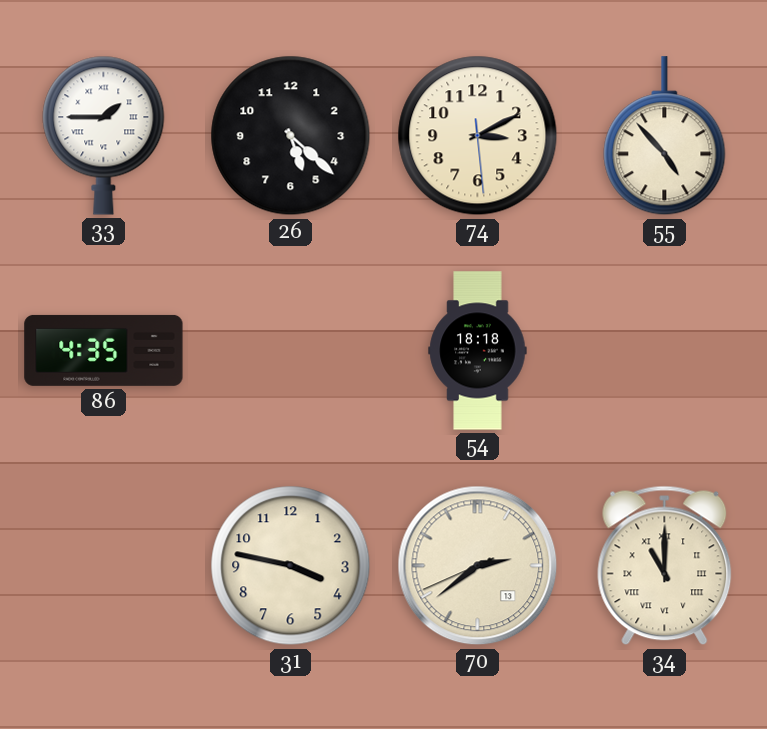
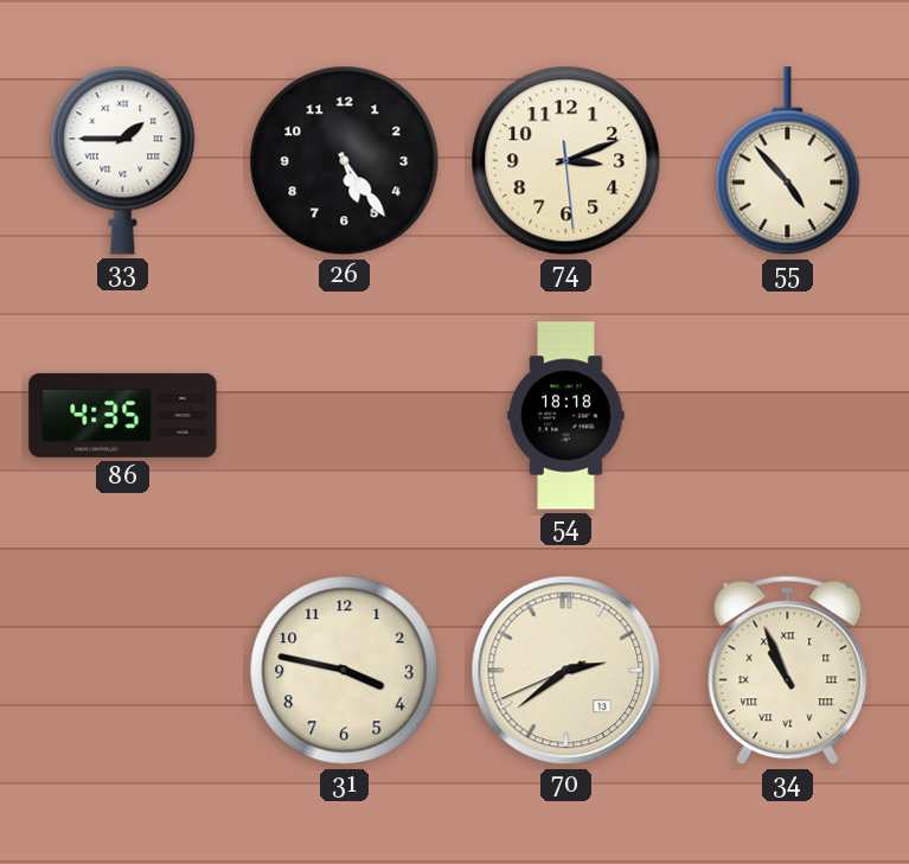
26: 5:22 -> 5:24 (345, 161)
74: 3:10 -> 3:11 (566, 161)
34: 11:00 -> 10:56 (788, 671)
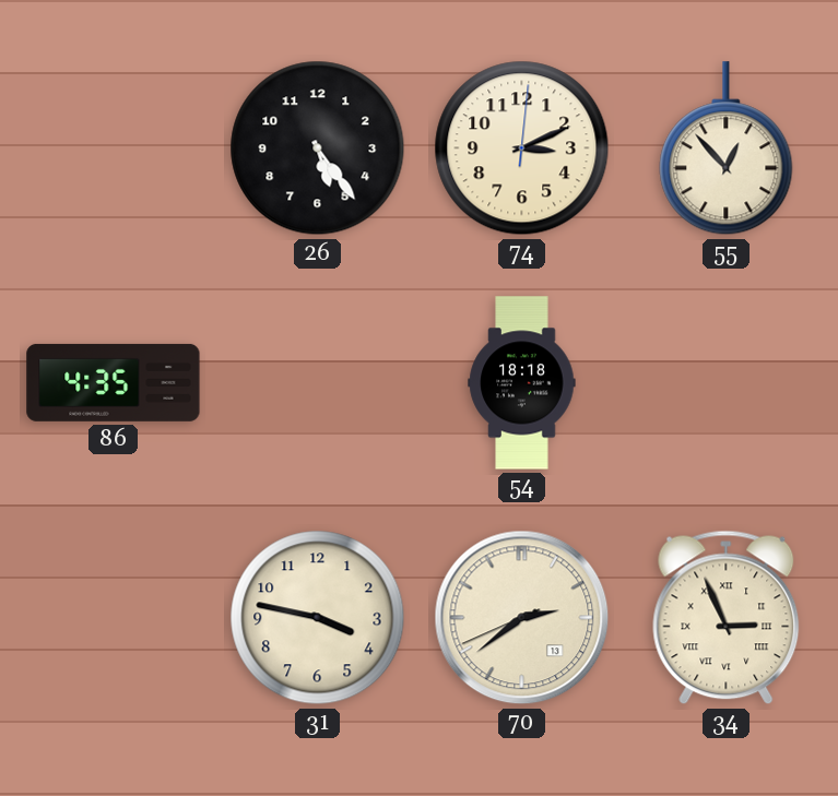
33: 1:45 -> none (123, 160)
74: 3:11:29 -> 3:11:01 (522, 148)
55: 4:53 -> 12:53 (727, 148)
34: 10:56 -> 2:56 (727, 618)
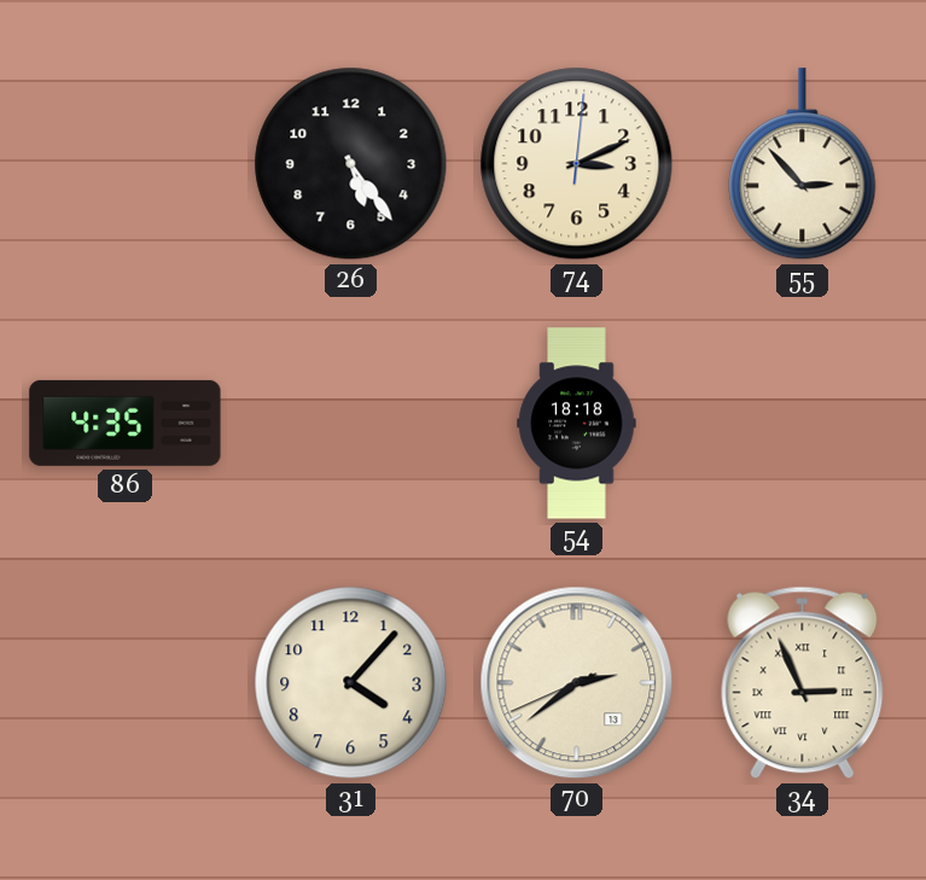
55: 12:53 -> 2:53 (803, 164)
31: 3:47 -> 4:07 (351, 683)
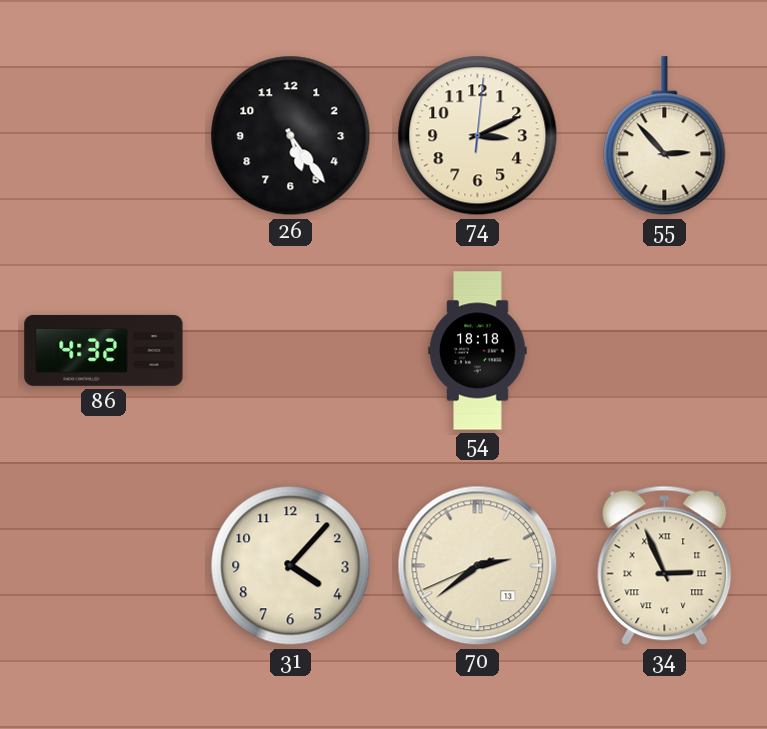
86: 4:35 -> 4:32 (104, 350)
